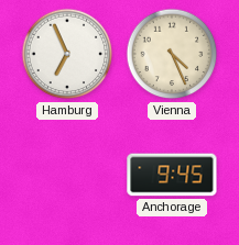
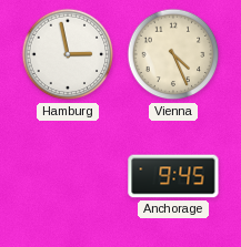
Hamburg: 6:56 -> 2:58 (68, 54)
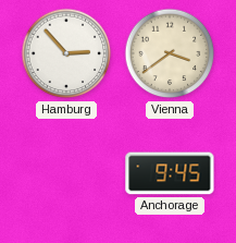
Hamburg: 2:58 -> 2:53 (66, 53)
Vienna: 4:26 -> 3:39 (170, 53)
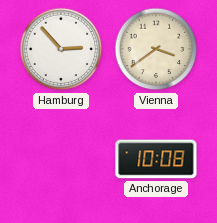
Anchorage: 9:45 -> 10:08 (156, 159)
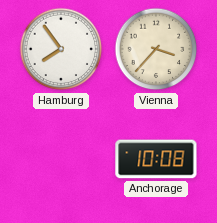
Hamburg: 2:53 -> 7:54 (61, 49)
Vienna: 3:39 -> 3:37 (156, 49)
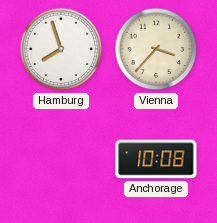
Hamburg: 7:54 -> 7:57 (61, 49)
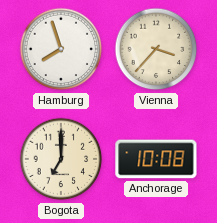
Bogota: none -> 7:00 (61, 159)
